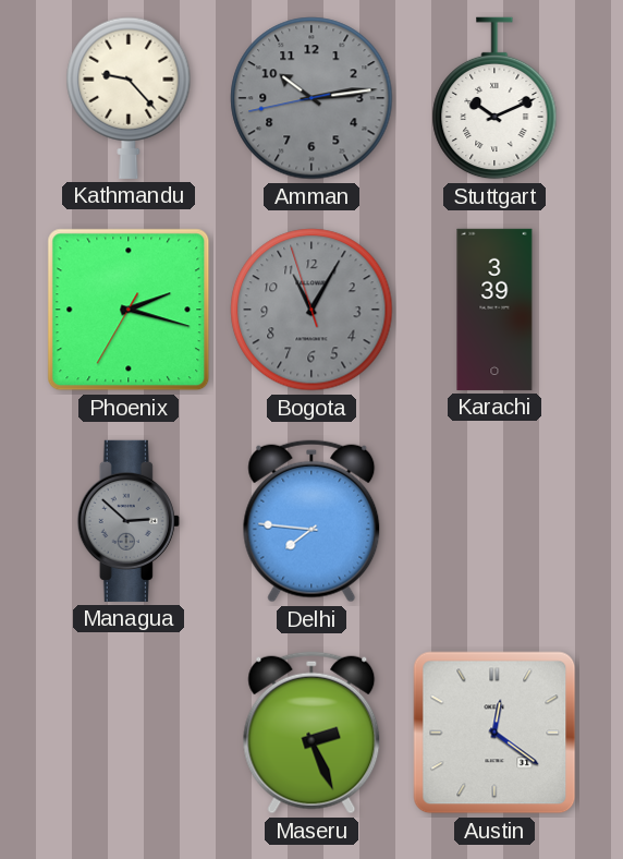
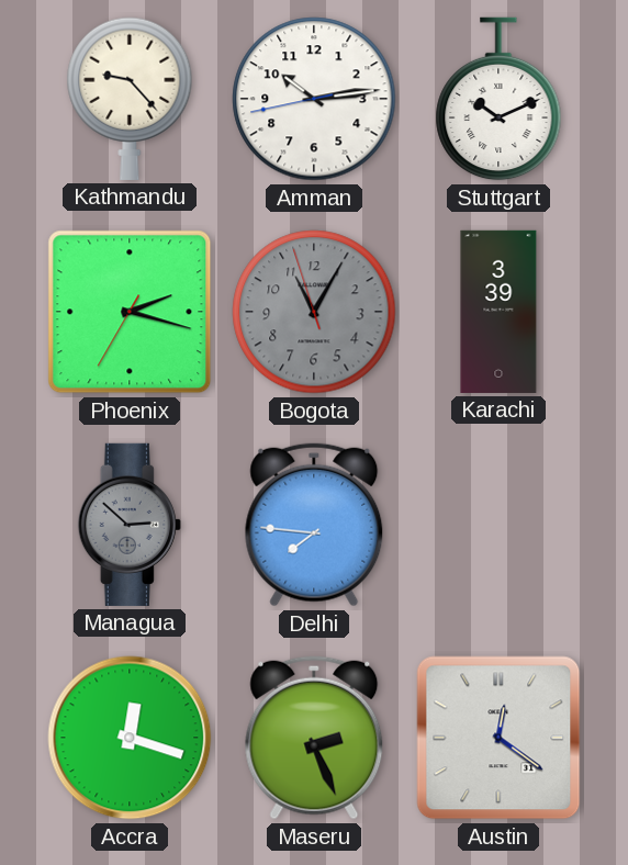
Amman dial: grey -> white (314, 99)
Accra: none -> 12:18 (130, 738)
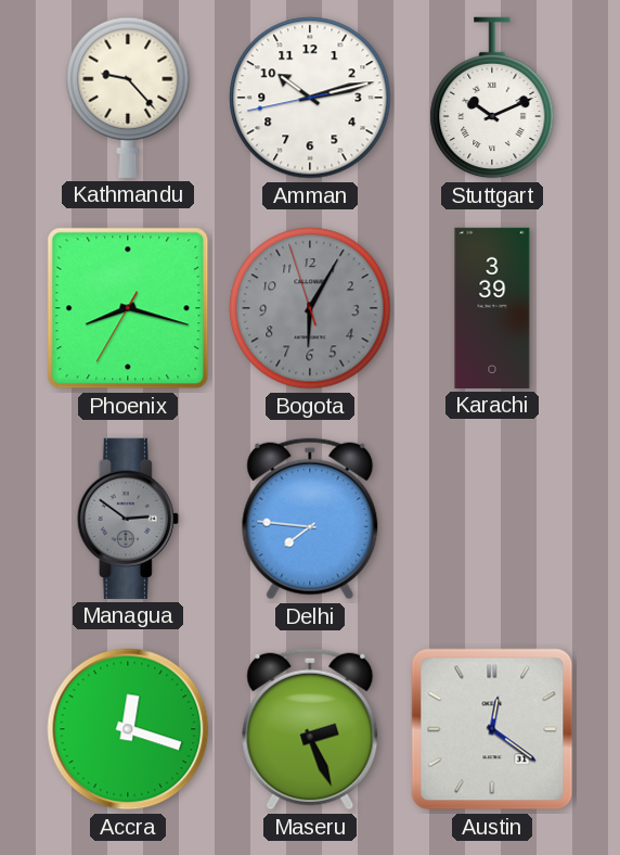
Amman: 10:13 -> 10:12 (310, 98)
Phoenix: 2:17 -> 8:17 (128, 308)
Bogota: 11:04 -> 6:04 (310, 308)
Managua: 2:52 -> 2:51 (128, 519)
